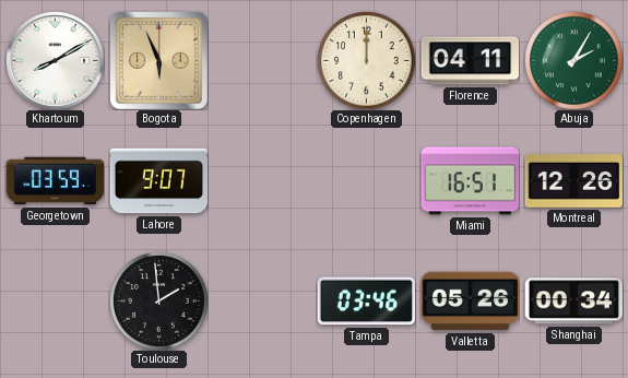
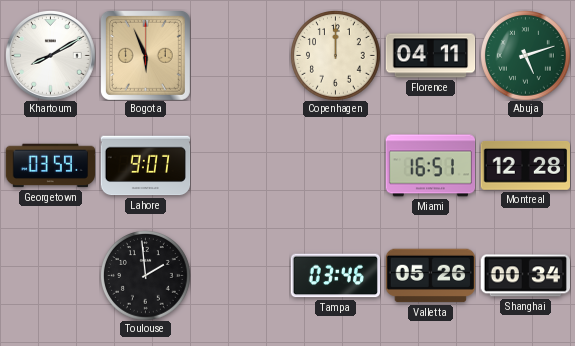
Abuja: 2:05 -> 5:12 (526, 56)
Montreal: 12:26 -> 12:28 (525, 166)
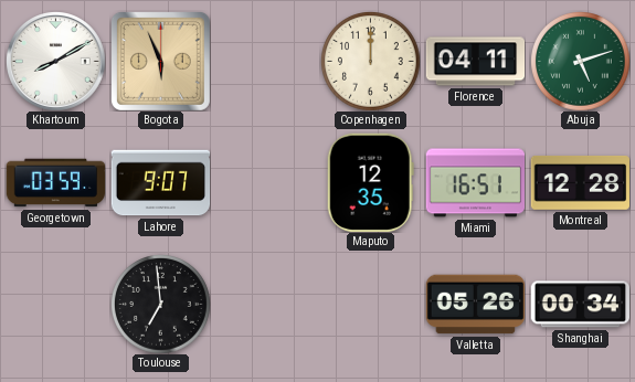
Maputo: none -> 12:35 (370, 182)
Toulouse: 1:59 -> 6:59 (161, 305)
Tampa: 03:46 -> none (335, 276)
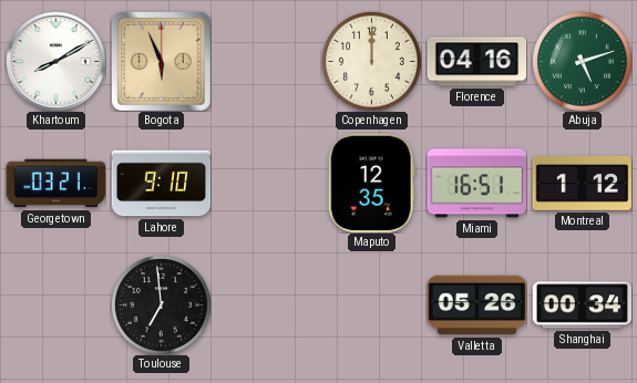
Florence: 04:11 -> 04:16 (476, 62)
Georgetown: 03:59 -> 03:21 (55, 184)
Lahore: 9:07 -> 9:10 (161, 184)
Montreal: 12:28 -> 1:12 (582, 184)
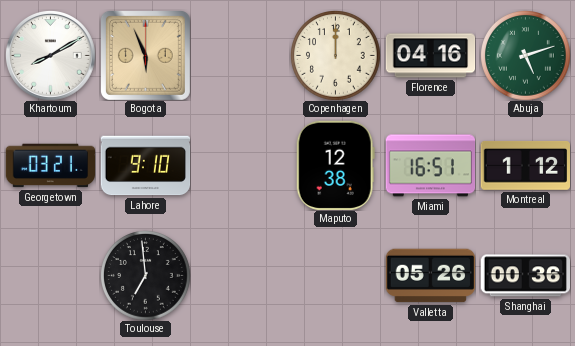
Maputo: 12:35 -> 12:38 (335, 165)
Shanghai: 00:34 -> 00:36 (525, 276)
